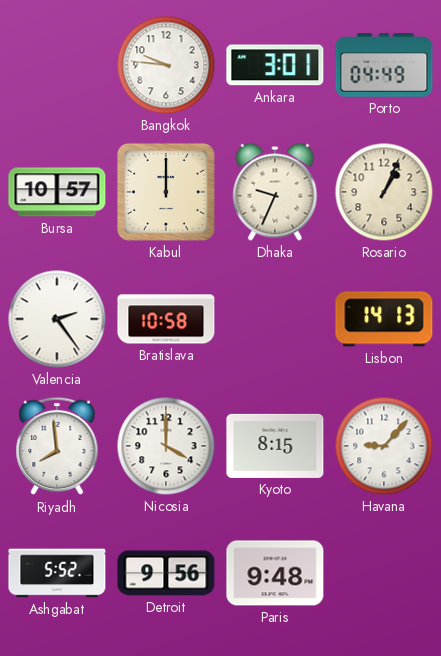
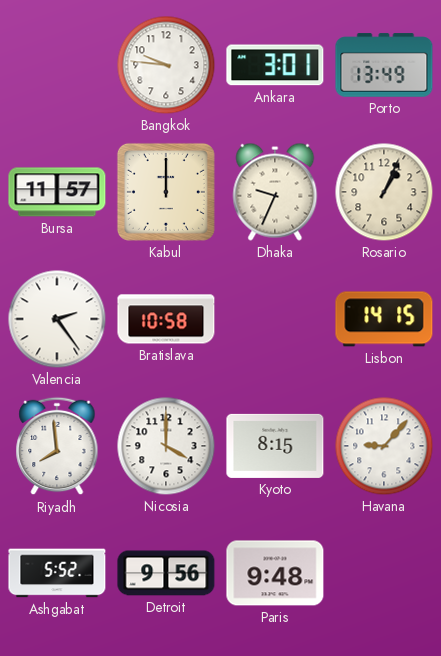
Porto: 04:49 -> 13:49 (384, 65)
Bursa: 10:57 -> 11:57 (57, 192)
Lisbon: 14:13 -> 14:15 (384, 319)
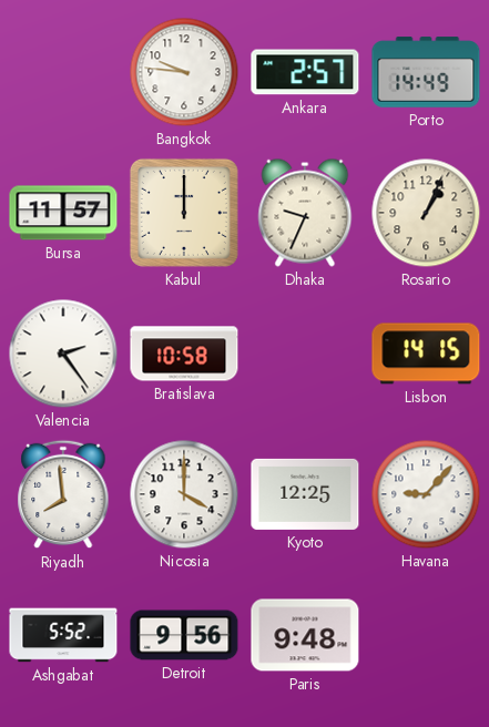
Ankara: 3:01 -> 2:57 (305, 72)
Porto: 13:49 -> 14:49 (426, 72)
Kyoto: 8:15 -> 12:25 (305, 494)
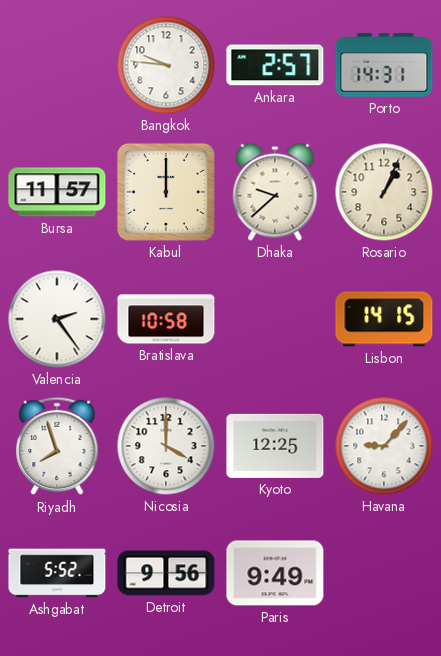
Porto: 14:49 -> 14:31 (384, 65)
Dhaka: 9:34 -> 9:38 (275, 192)
Riyadh: 7:59 -> 7:57 (57, 446)
Paris: 9:48 -> 9:49 (275, 573)
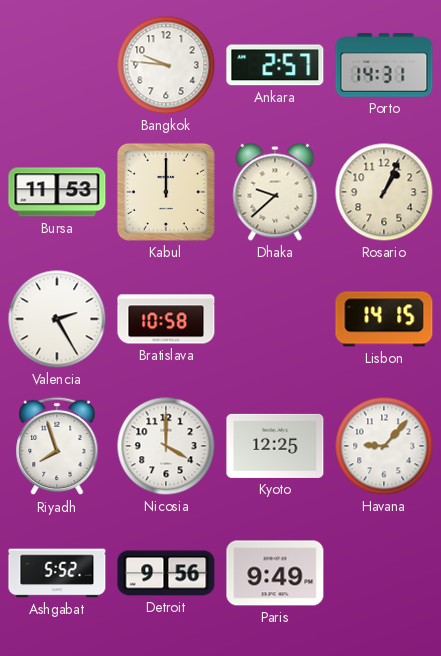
Bursa: 11:57 -> 11:53 (57, 192)
Valencia: 2:24 -> 2:25 (57, 319)
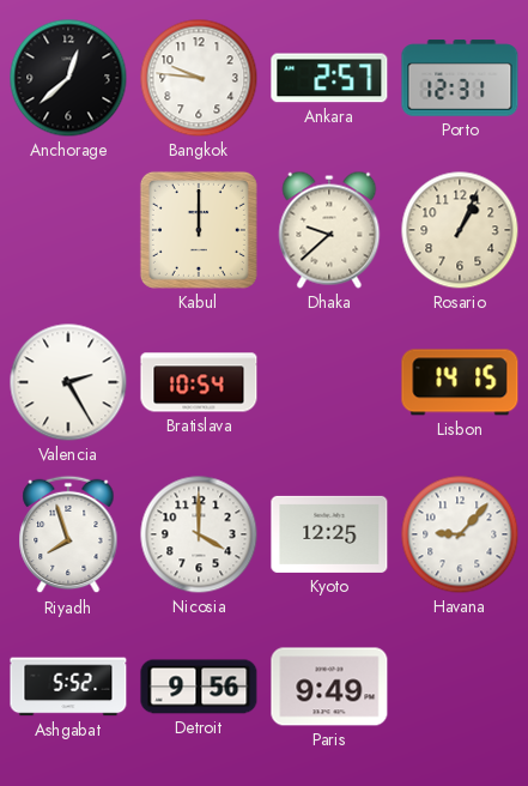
Anchorage: none -> 12:38 (68, 78)
Porto: 14:31 -> 12:31 (460, 78)
Bursa: 11:53 -> none (57, 192)
Bratislava: 10:58 -> 10:54 (199, 382)
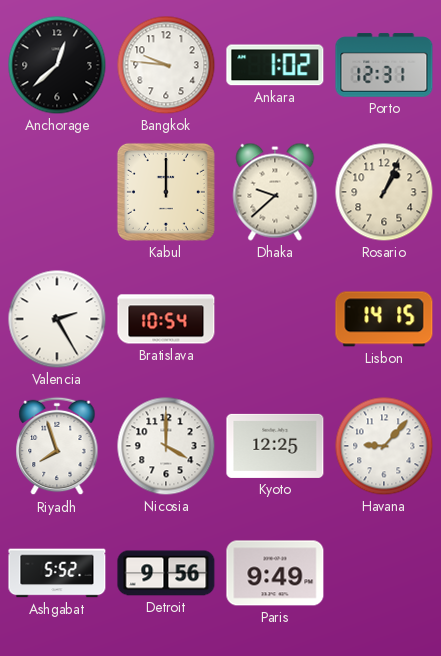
Ankara: 2:57 -> 1:02 (275, 65)
